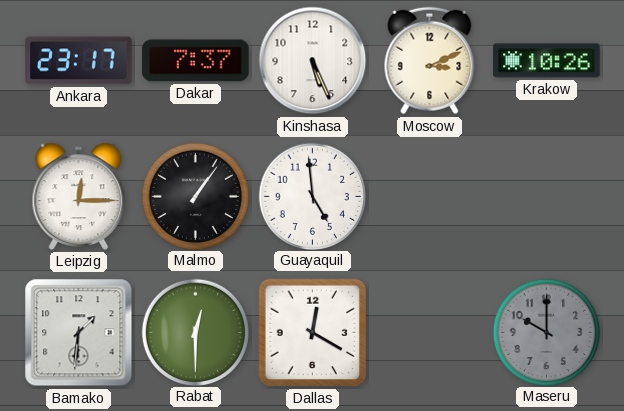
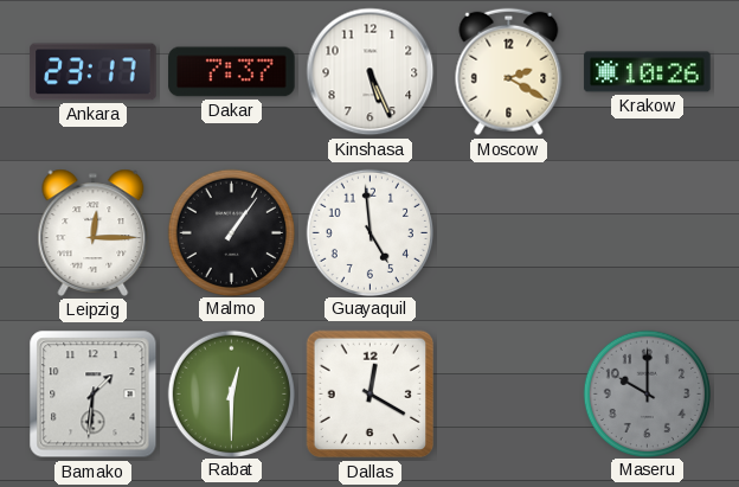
Moscow: 3:11 -> 2:20 (509, 72)
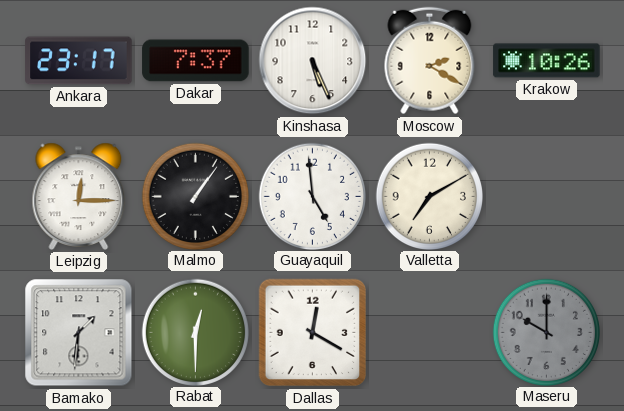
Valletta: none -> 7:10 (429, 196)
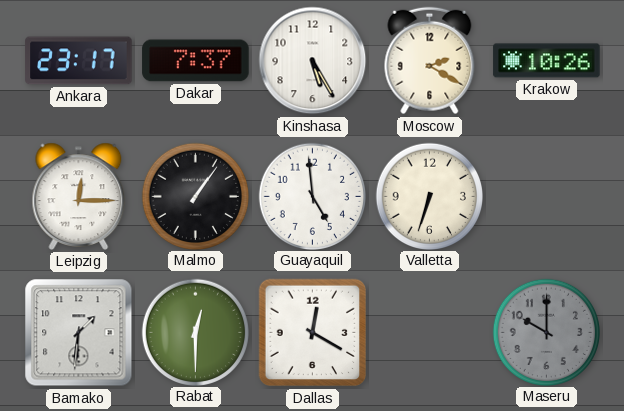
Kinshasa: 5:26 -> 5:25 (313, 61)
Valletta: 7:10 -> 6:33 (429, 196)
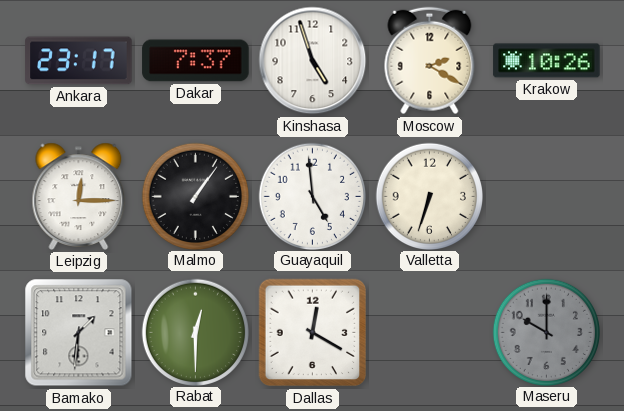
Kinshasa: 5:25 -> 4:57 (313, 61)
